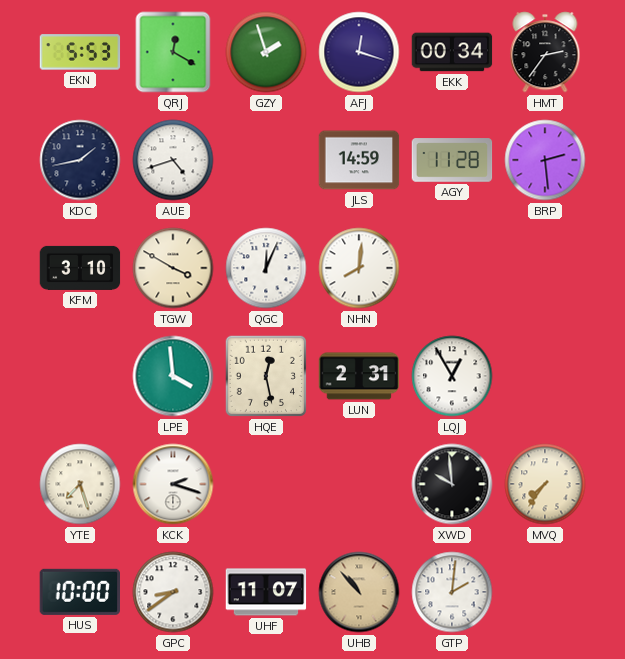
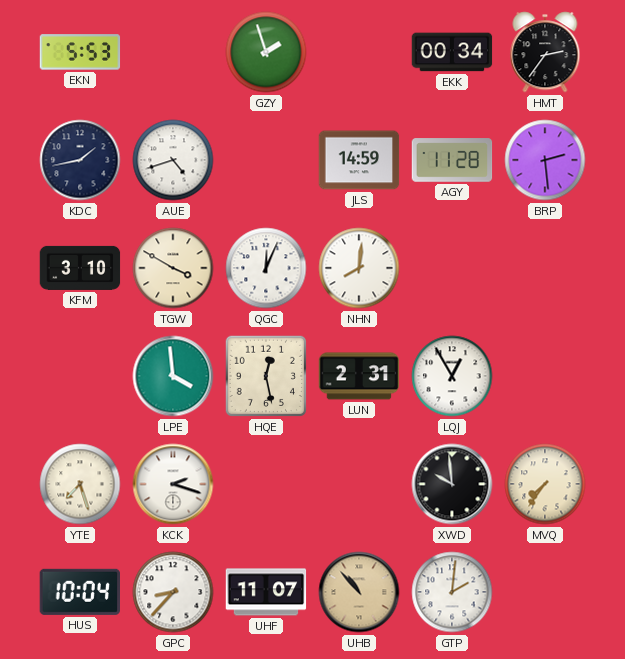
QRJ: 12:20 -> none (173, 52)
AFJ: 12:18 -> none (359, 52)
HUS: 10:00 -> 10:04 (79, 592)
GPC: 8:39 -> 8:37 (173, 592)
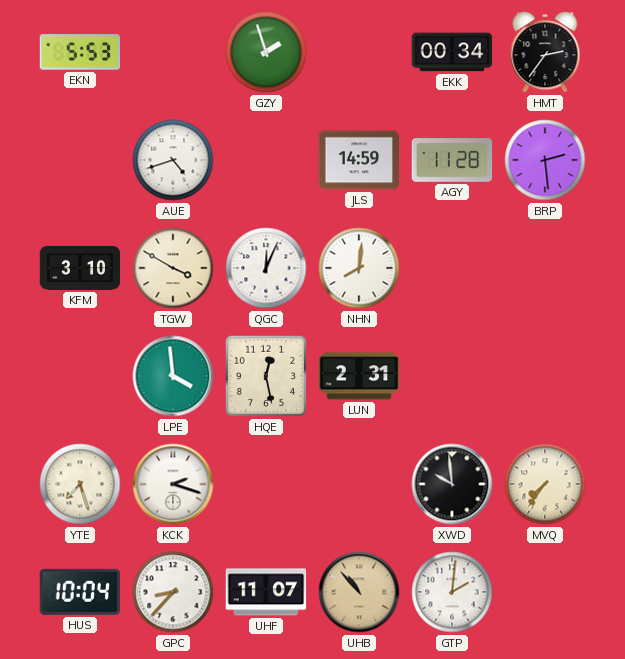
KDC: 1:43 -> none (80, 160)
LQJ: 12:55 -> none (452, 376)
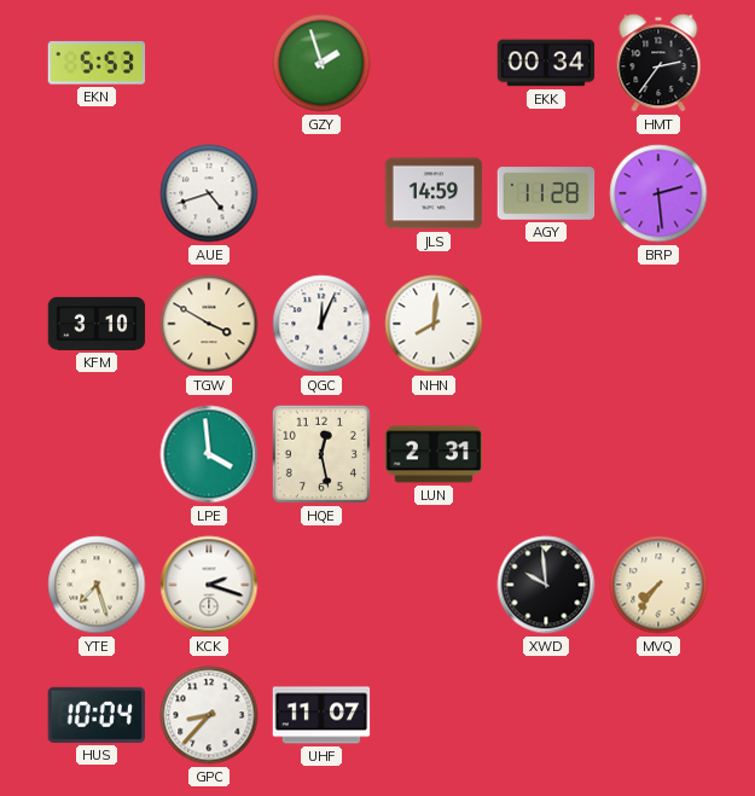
UHB: 10:53 -> none (359, 592)
GTP: 2:01 -> none (452, 592)
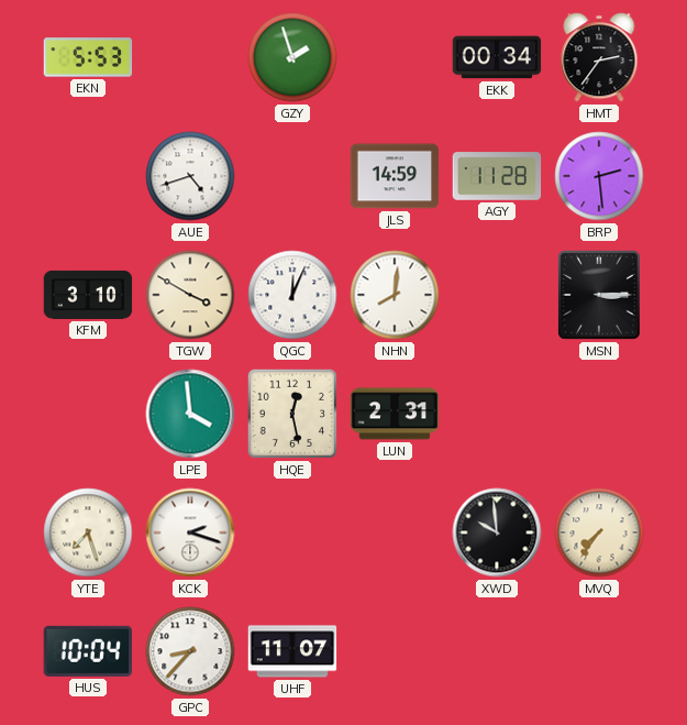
MSN: none -> 3:15 (600, 296)
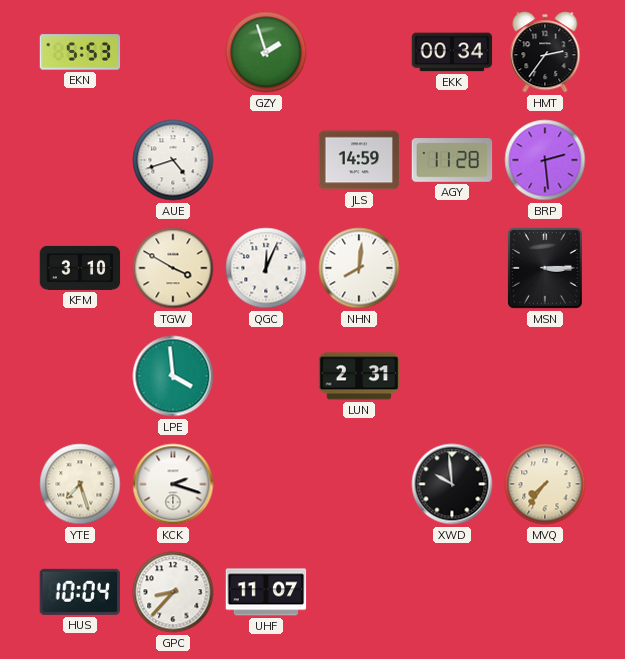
HQE: 12:28 -> none (292, 414)
